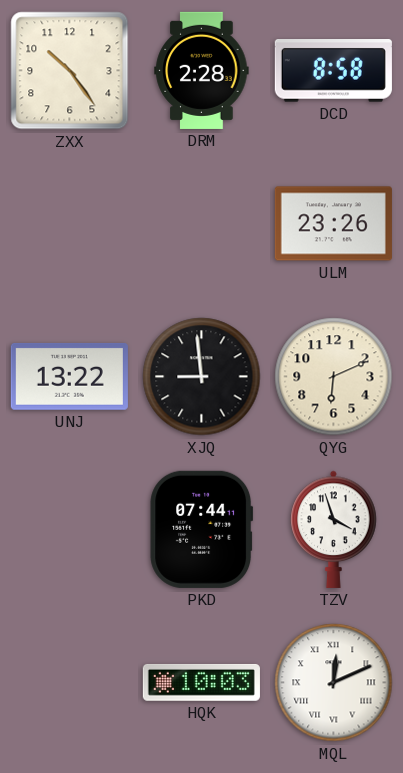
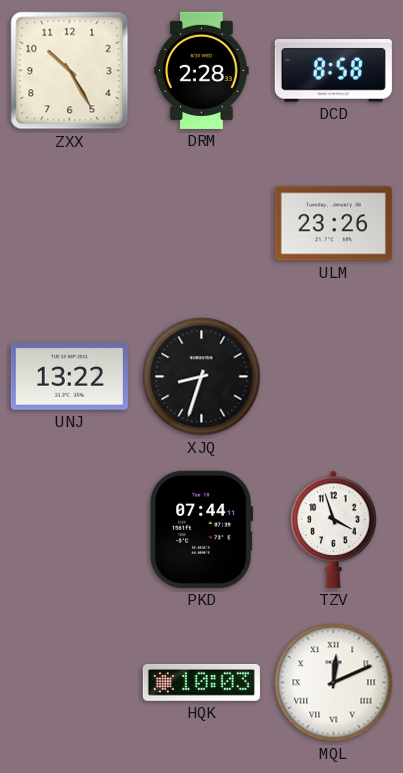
ZXX: 10:24 -> 10:25 (70, 71)
XJQ: 8:59 -> 8:33 (202, 377)
QYG: 6:11 -> none (334, 377)
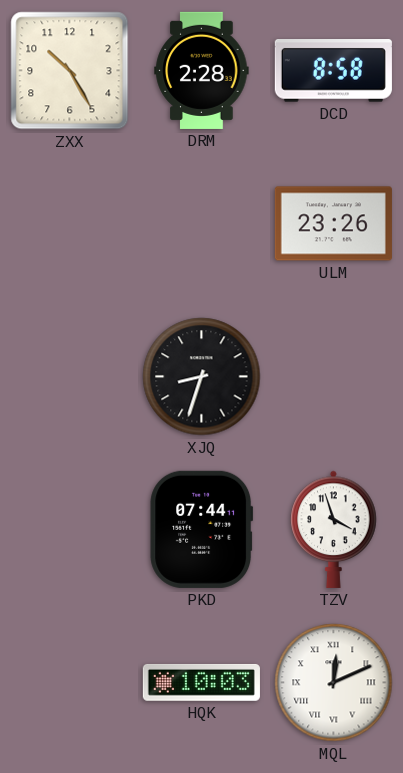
UNJ: 13:22 -> none (69, 376)
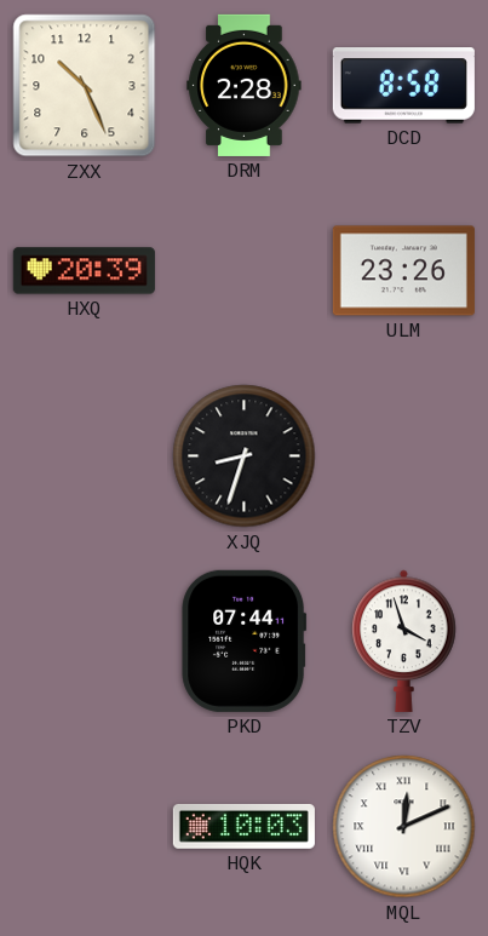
ZXX: 10:25 -> 10:26 (85, 86)
HXQ: none -> 20:39 (84, 271)
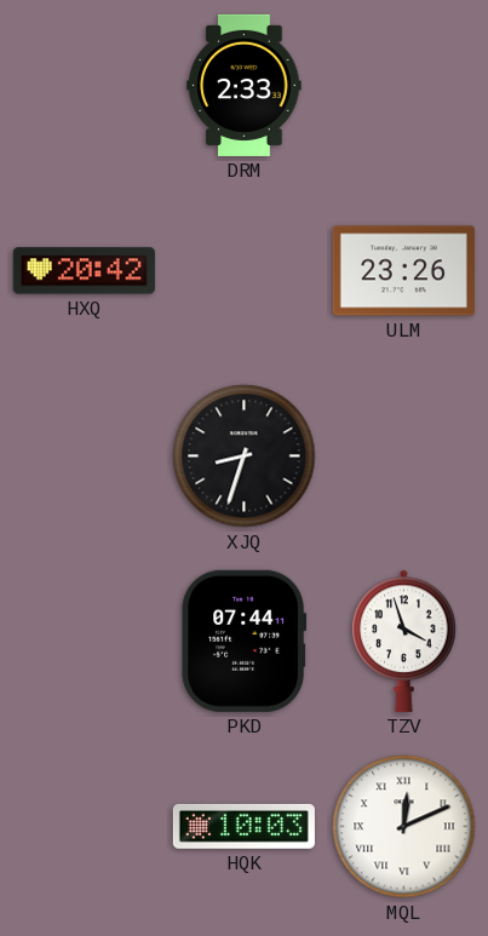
ZXX: 10:26 -> none (85, 86)
DRM: 2:28 -> 2:33 (245, 85)
DCD: 8:58 -> none (403, 86)
HXQ: 20:39 -> 20:42 (84, 271)
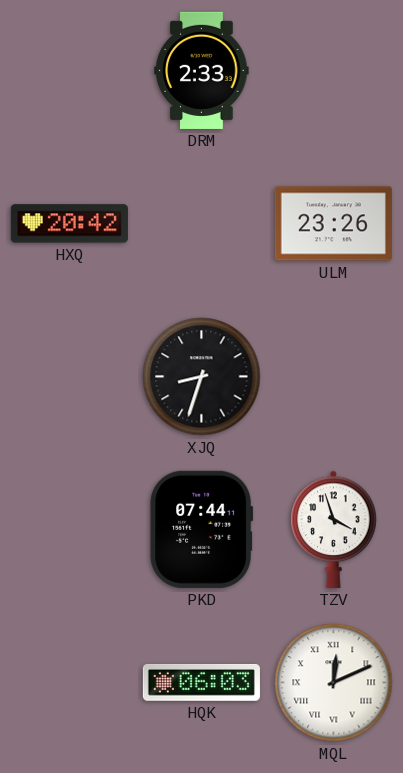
HQK: 10:03 -> 06:03 (201, 682)
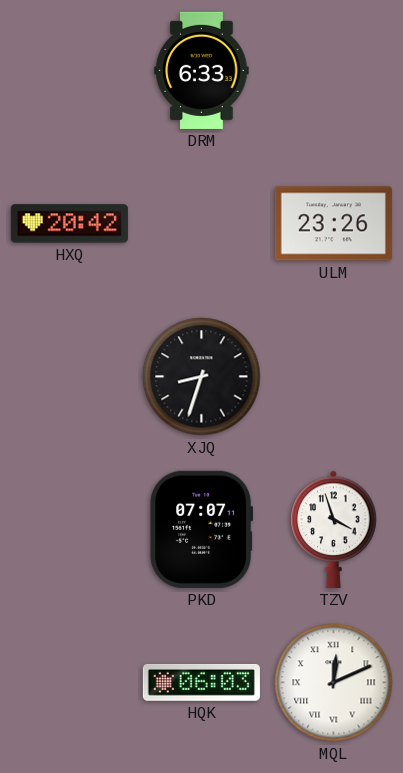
DRM: 2:33 -> 6:33 (202, 70)
PKD: 07:44 -> 07:07 (202, 529)
